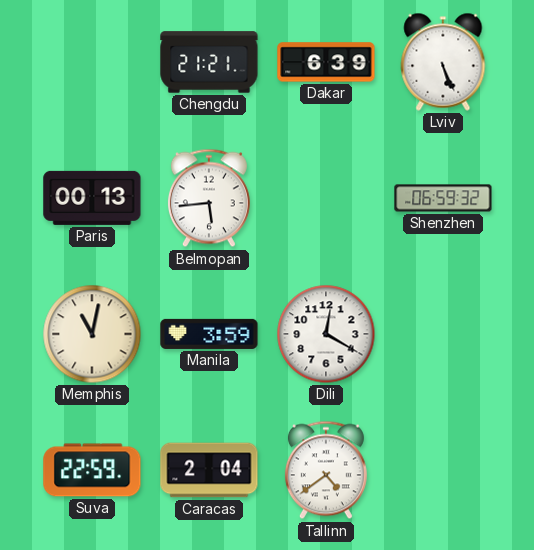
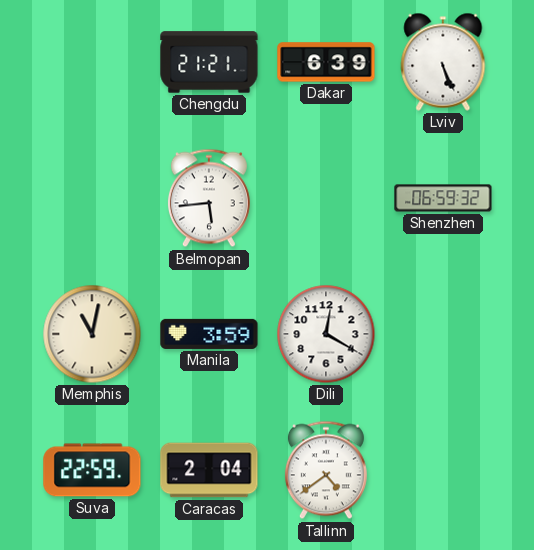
Paris: 00:13 -> none (92, 198)
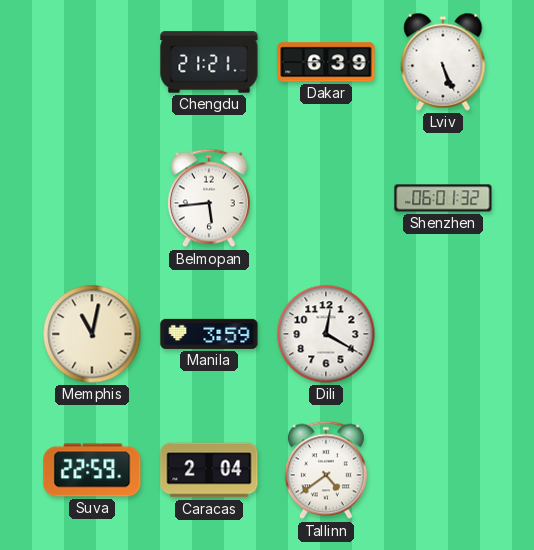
Shenzhen: 06:59 -> 06:01 (443, 198)
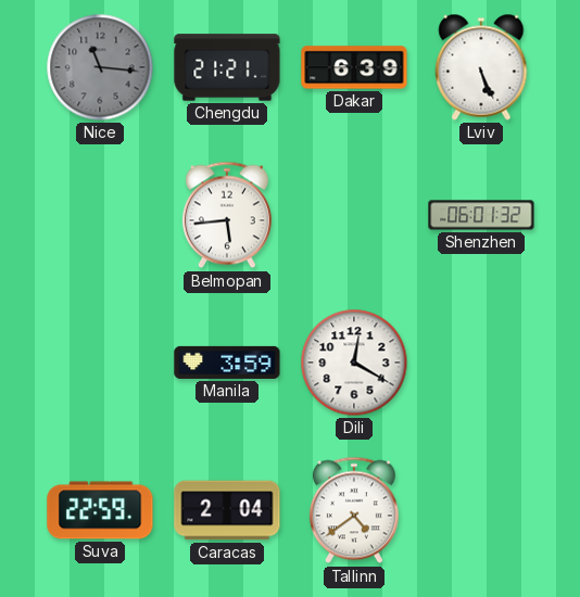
Nice: none -> 11:16 (100, 67)
Memphis: 11:02 -> none (92, 334)
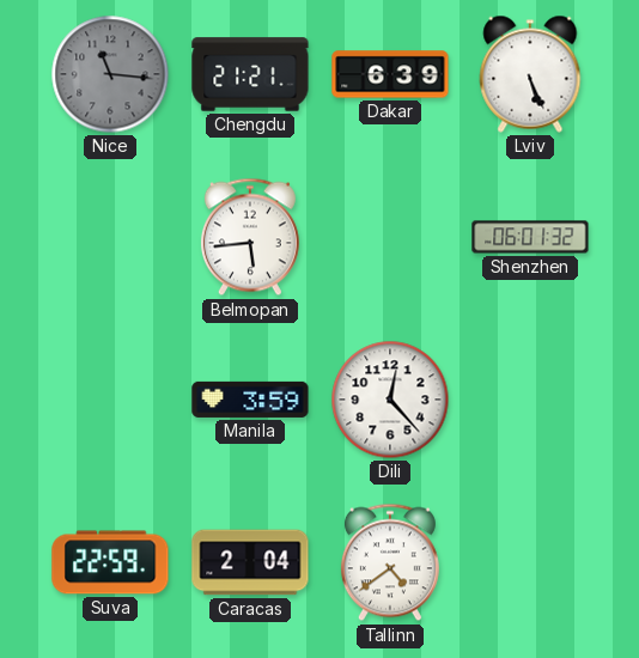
Dili: 12:20 -> 12:23 (390, 400)
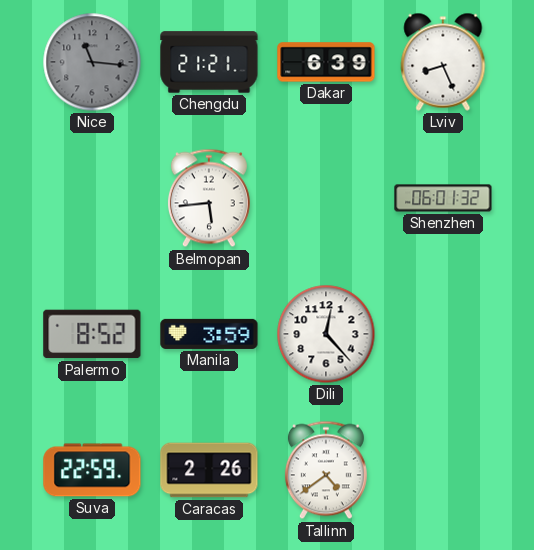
Lviv: 5:26 -> 8:26 (443, 62)
Palermo: none -> 8:52 (92, 334)
Caracas: 2:04 -> 2:26 (209, 470)
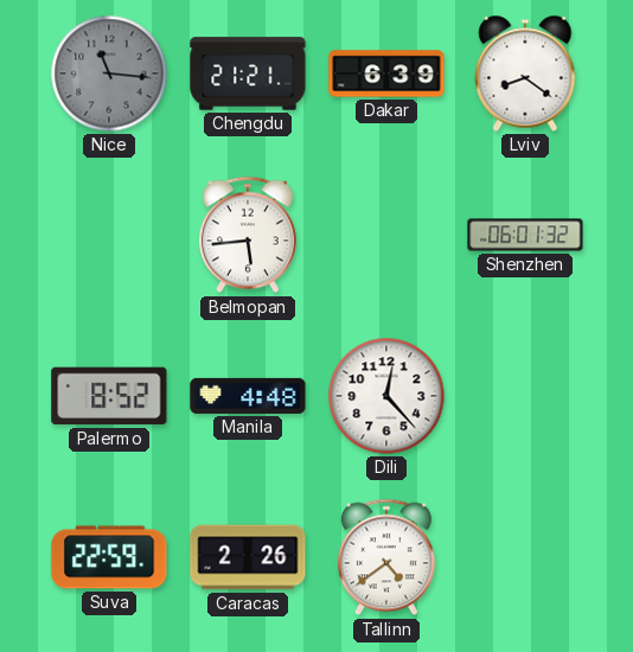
Lviv: 8:26 -> 8:21 (525, 73)
Manila: 3:59 -> 4:48 (248, 396)
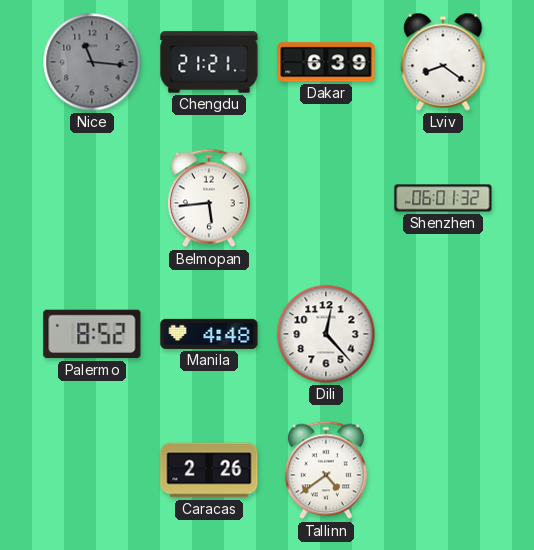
Suva: 22:59 -> none (109, 557)
